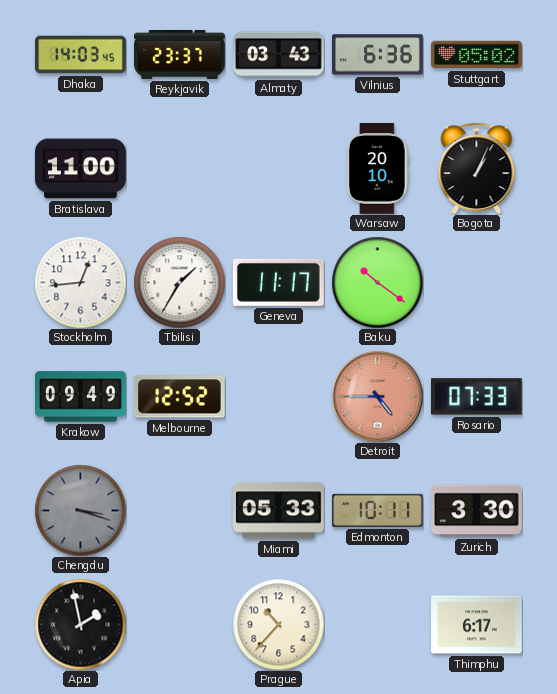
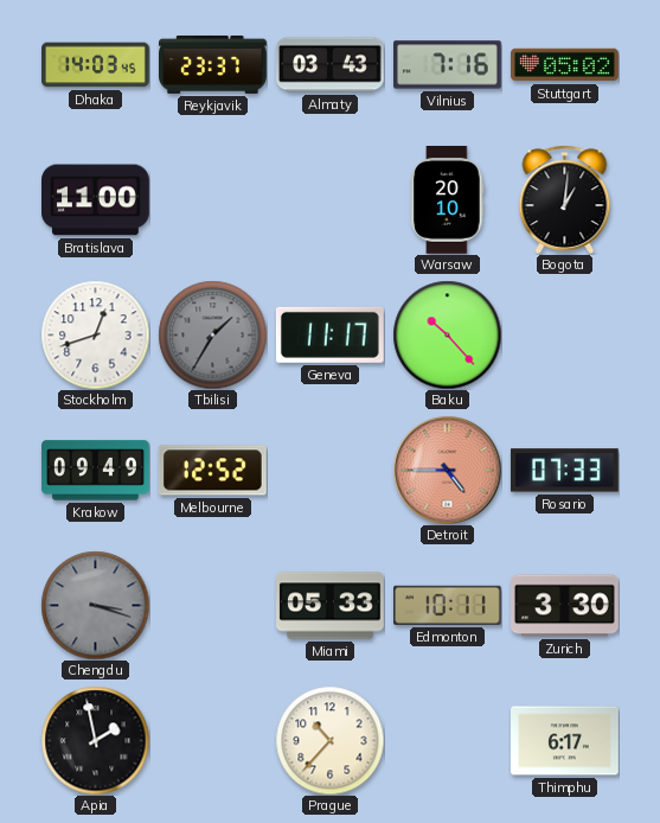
Vilnius: 6:36 -> 7:16 (448, 65)
Bogota: 1:04 -> 1:01 (565, 199)
Stockholm: 12:44 -> 12:42 (95, 334)
Tbilisi dial: white -> grey (212, 334)
Baku: 10:21 -> 10:23 (447, 334)
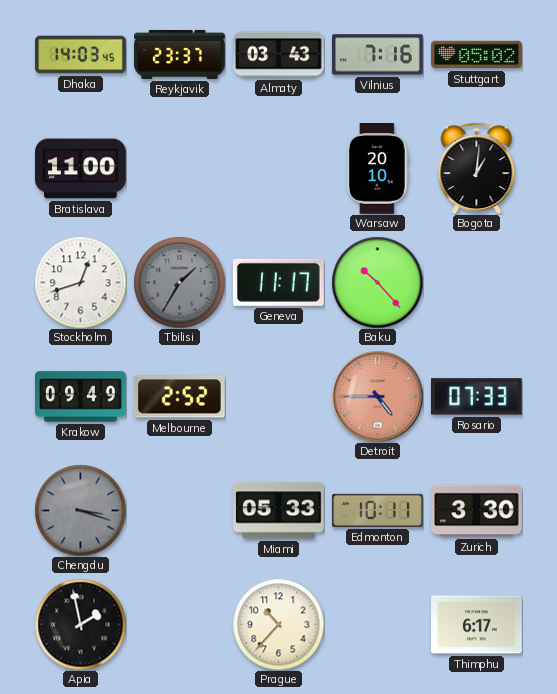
Melbourne: 12:52 -> 2:52 (179, 397)
